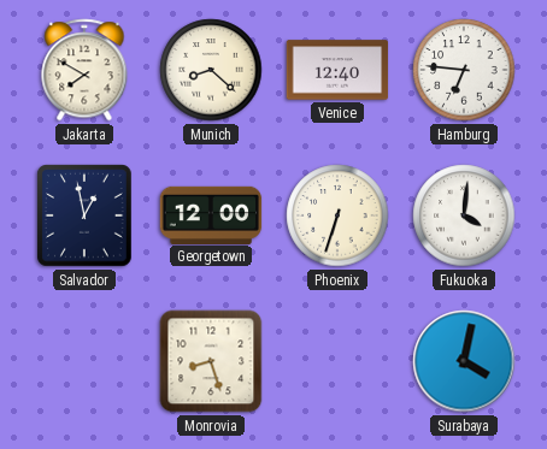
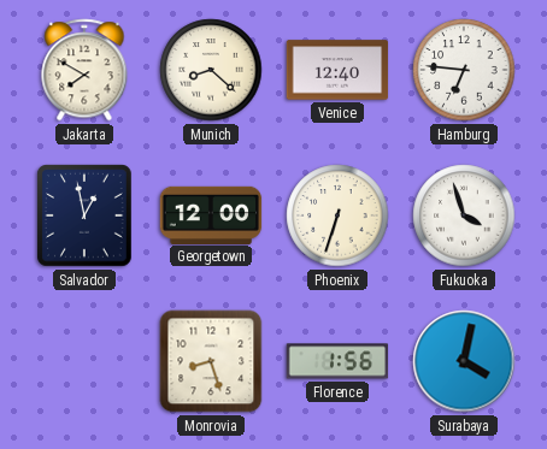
Fukuoka: 4:01 -> 3:57 (464, 215)
Florence: none -> 1:56 (337, 361)
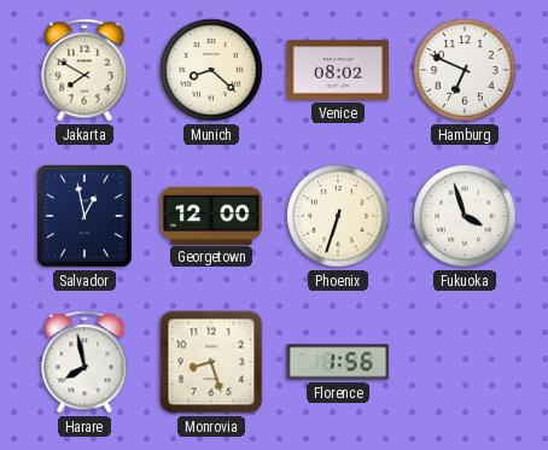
Venice: 12:40 -> 08:02 (338, 70)
Hamburg: 6:46 -> 6:49 (465, 70)
Harare: none -> 7:58 (84, 362)
Surabaya: 4:02 -> none (464, 361)
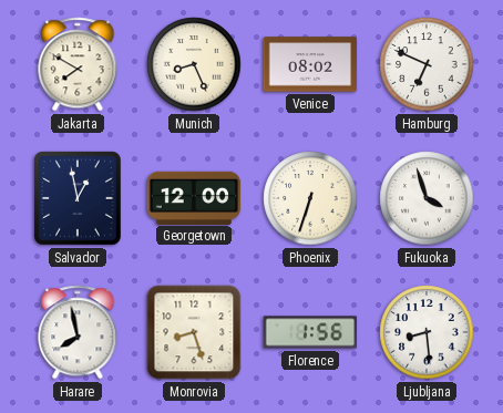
Munich: 8:22 -> 8:26 (194, 64)
Ljubljana: none -> 8:29 (427, 332)
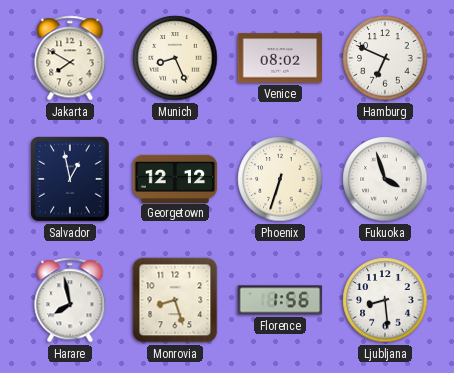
Georgetown: 12:00 -> 12:12 (175, 178)
